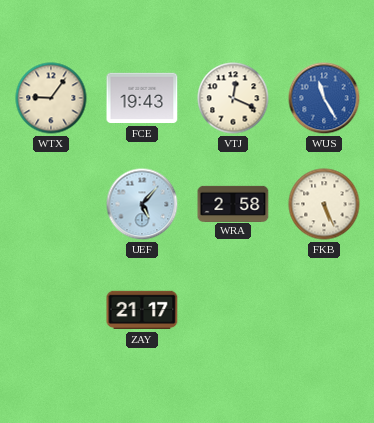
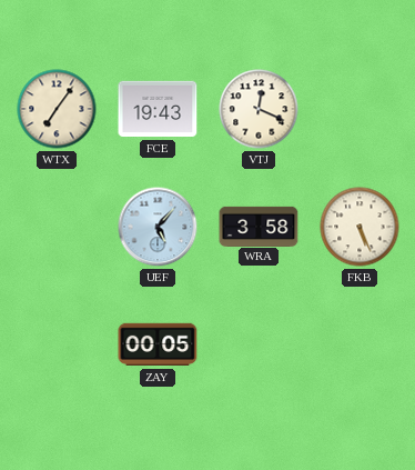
WTX: 9:06 -> 7:06 (57, 109)
WUS: 11:25 -> none (324, 98)
WRA: 2:58 -> 3:58 (259, 226)
ZAY: 21:17 -> 00:05 (158, 344)
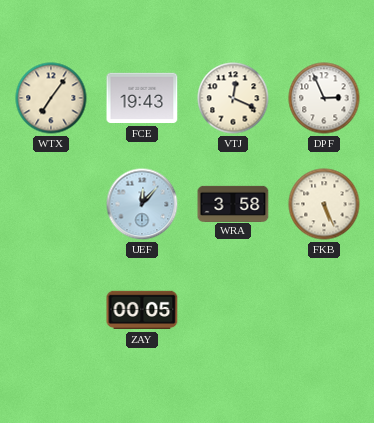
DPF: none -> 2:56 (324, 98)
UEF: 5:07 -> 12:07 (142, 204)
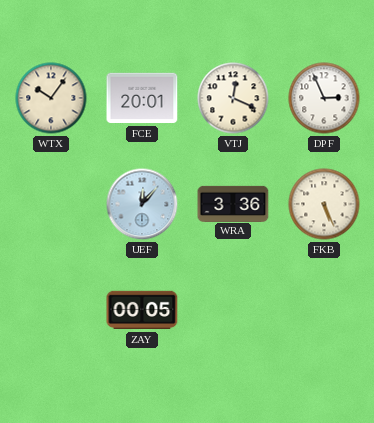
WTX: 7:06 -> 10:06 (51, 98)
FCE: 19:43 -> 20:01 (142, 98)
WRA: 3:58 -> 3:36 (233, 203)
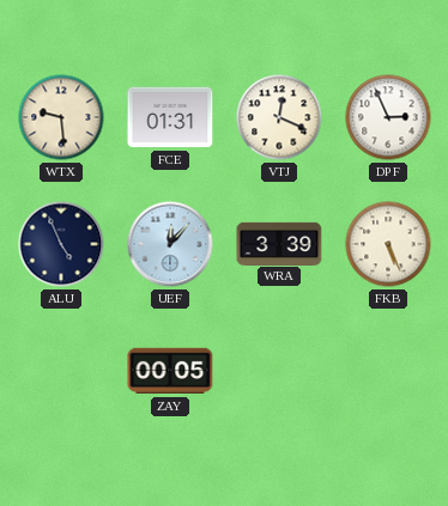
WTX: 10:06 -> 9:29 (61, 117)
FCE: 20:01 -> 01:31 (170, 117)
ALU: none -> 4:56 (61, 244)
WRA: 3:36 -> 3:39 (279, 243)
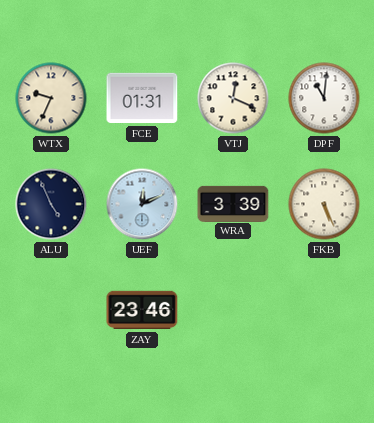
WTX: 9:29 -> 9:34 (51, 98)
DPF: 2:56 -> 11:01 (324, 98)
UEF: 12:07 -> 12:11 (142, 204)
ZAY: 00:05 -> 23:46 (142, 310)
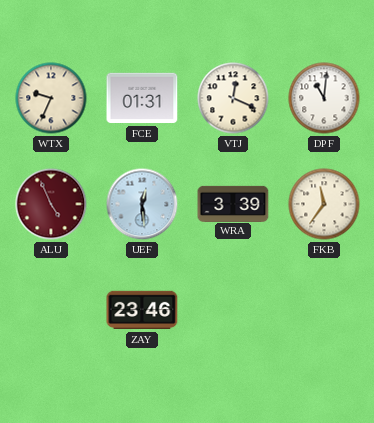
ALU dial: navy -> burgundy (51, 204)
UEF: 12:11 -> 12:29 (142, 204)
FKB: 5:26 -> 11:36 (324, 204)
